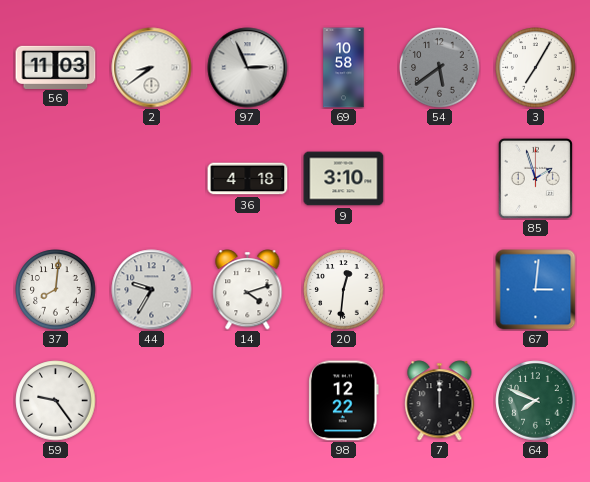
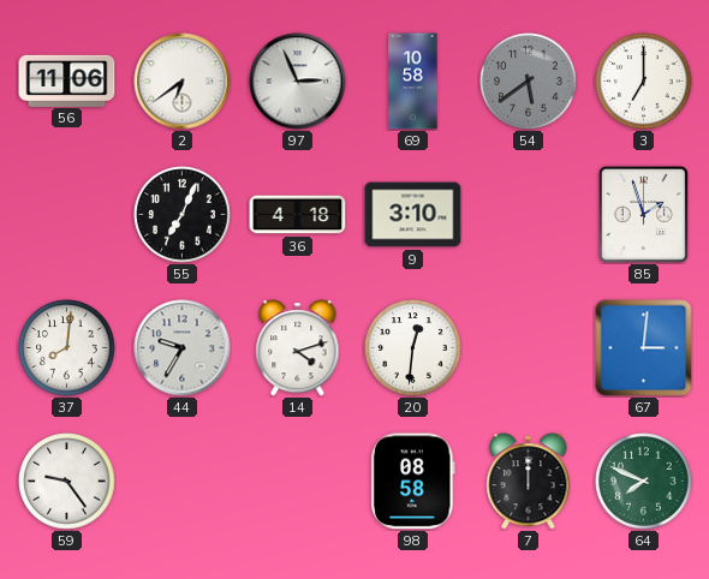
56: 11:03 -> 11:06 (67, 80)
2: 8:39 -> 6:39 (183, 82)
3: 7:05 -> 7:00 (644, 82)
55: none -> 7:04 (183, 215)
98: 12:22 -> 08:58 (413, 482)
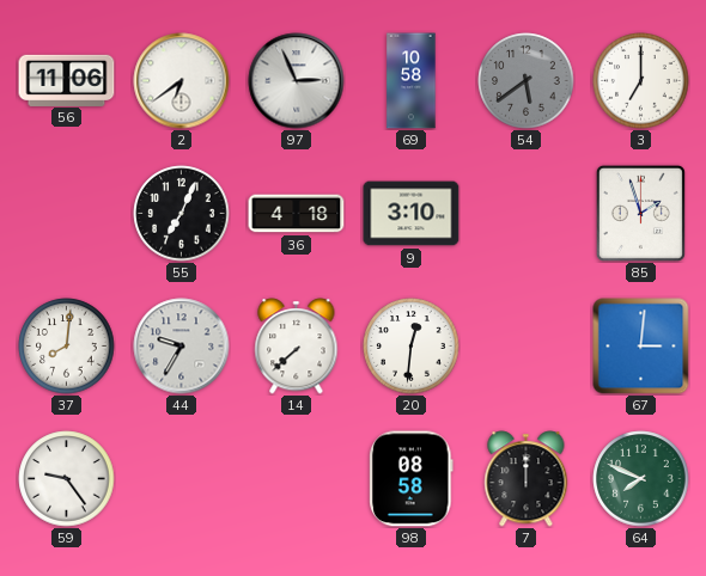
14: 4:12 -> 7:38 (297, 347)
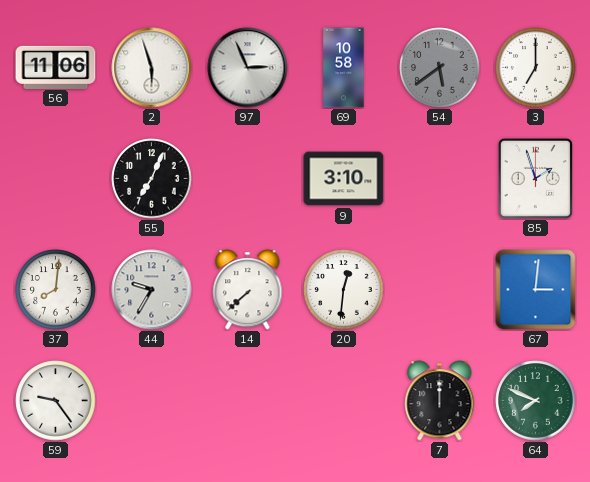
2: 6:39 -> 5:57 (152, 68)
36: 4:18 -> none (297, 214)
98: 08:58 -> none (412, 479)
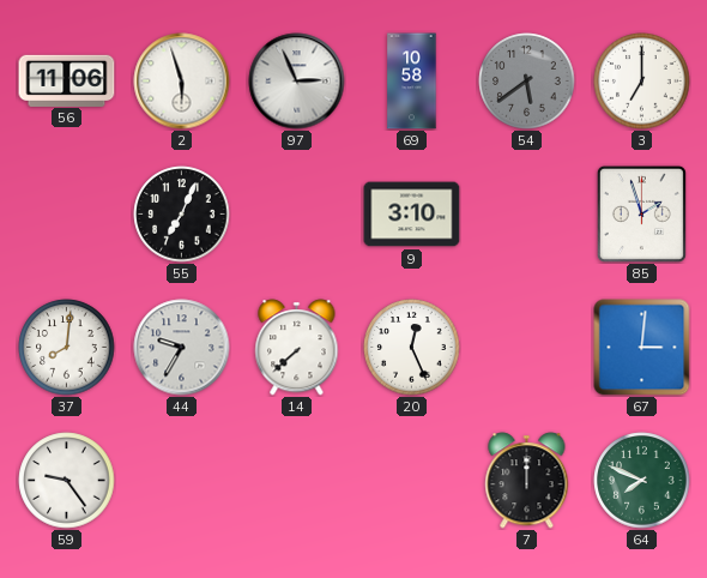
20: 12:31 -> 12:26 (412, 348)
